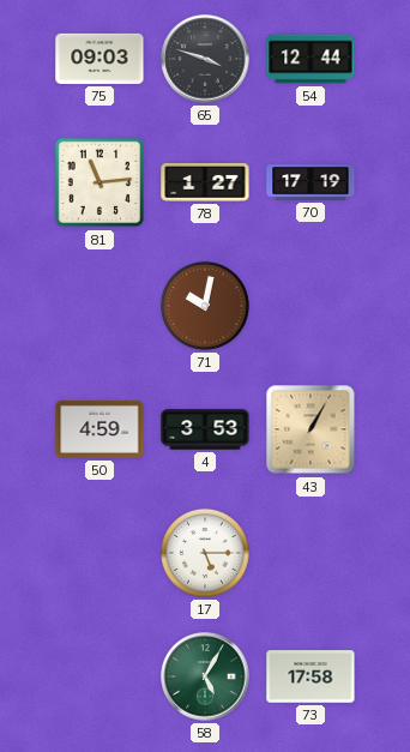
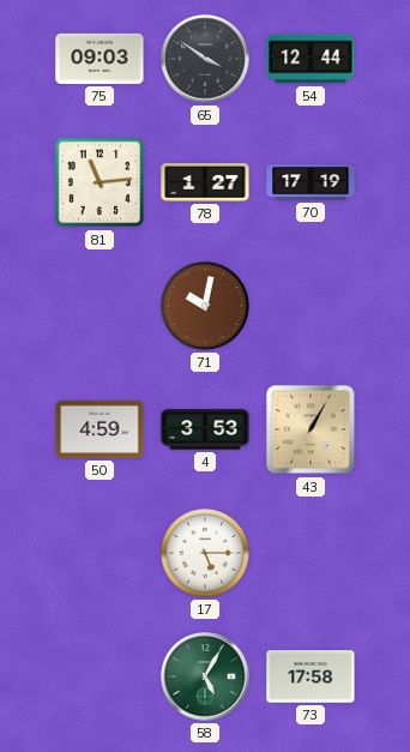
65: 3:48 -> 3:51 (205, 59)
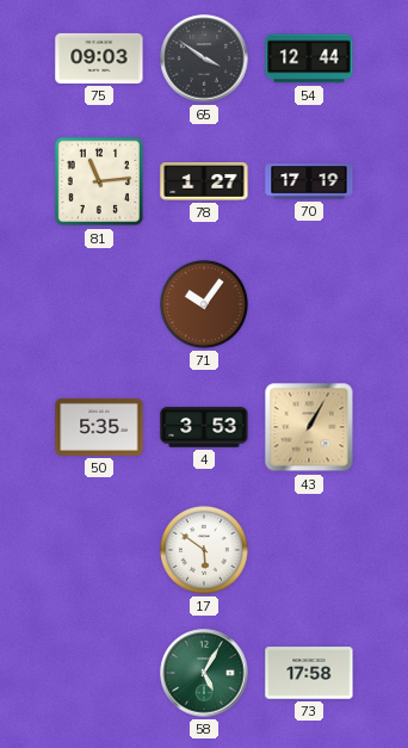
71: 10:02 -> 10:06 (204, 304)
50: 4:59 -> 5:35 (99, 427)
17: 5:15 -> 5:51 (204, 550)
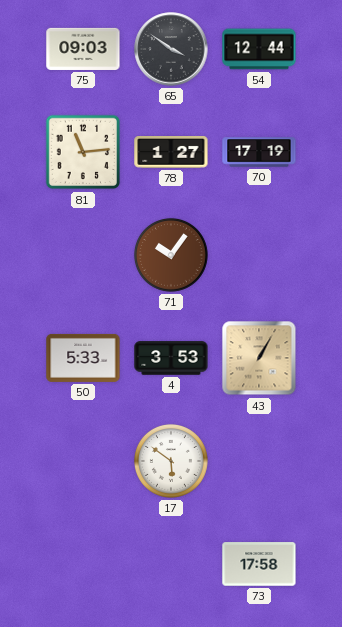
50: 5:35 -> 5:33 (83, 358)
58: 5:05 -> none (204, 673)
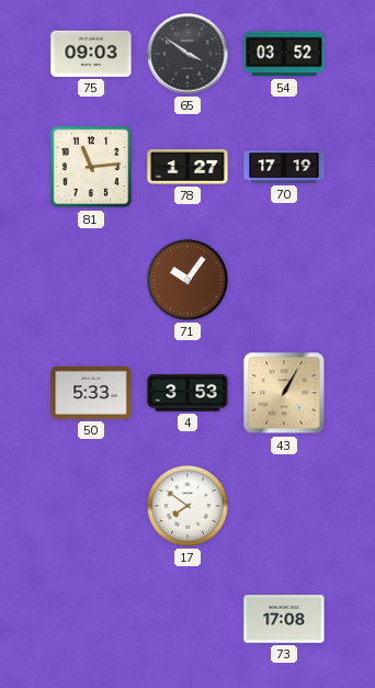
54: 12:44 -> 03:52 (284, 54)
17: 5:51 -> 7:51 (187, 506)
73: 17:58 -> 17:08 (284, 619)
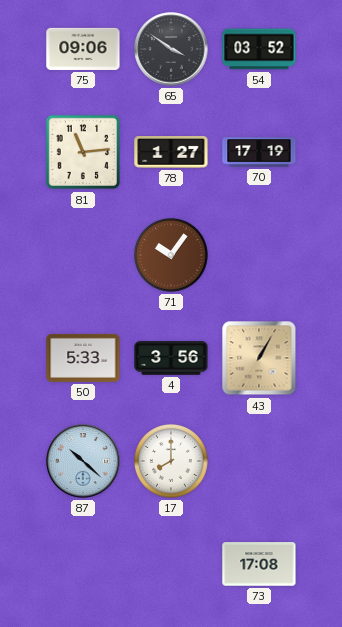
75: 09:03 -> 09:06 (83, 49)
4: 3:53 -> 3:56 (171, 358)
87: none -> 10:22 (83, 461)
17: 7:51 -> 8:00 (171, 461)
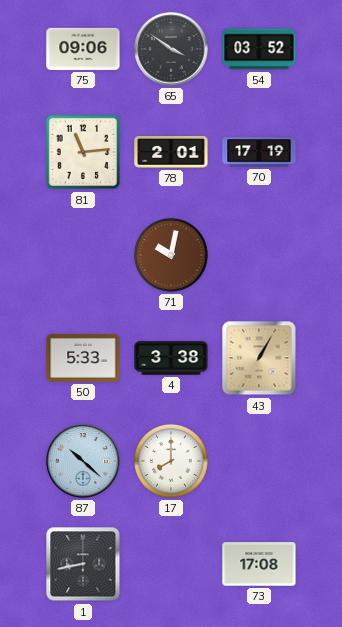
78: 1:27 -> 2:01 (171, 152)
71: 10:06 -> 10:02 (171, 255)
4: 3:56 -> 3:38 (171, 358)
1: none -> 8:43 (83, 564)
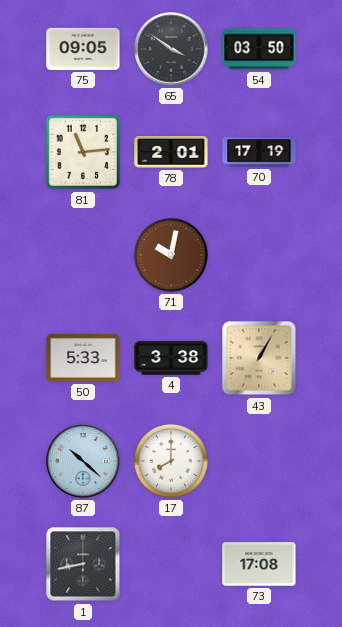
75: 09:06 -> 09:05 (83, 49)
54: 03:52 -> 03:50 (259, 49)
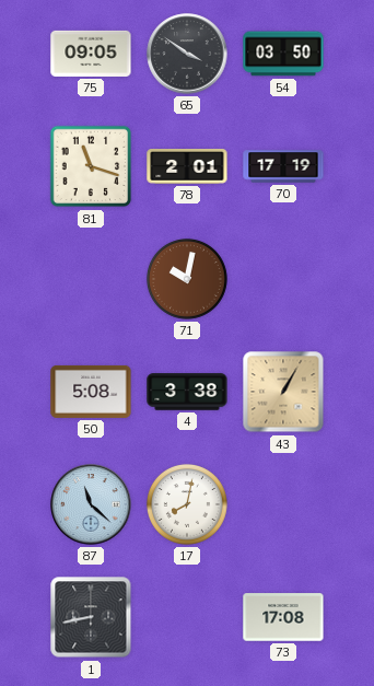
81: 11:14 -> 11:18 (91, 166)
50: 5:33 -> 5:08 (91, 392)
87: 10:22 -> 11:22 (91, 504)
17: 8:00 -> 8:02 (187, 504)
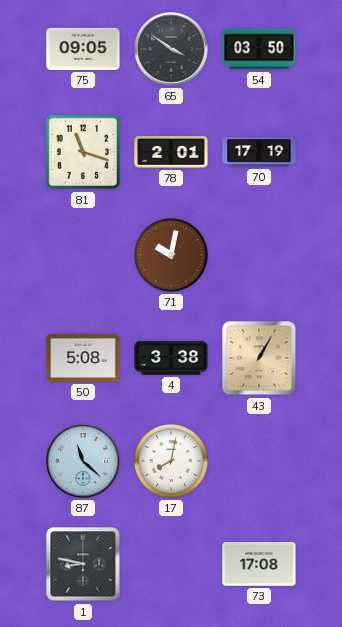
1: 8:43 -> 8:47 (83, 564)
